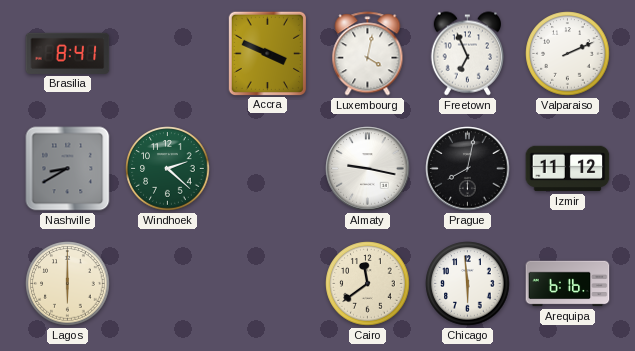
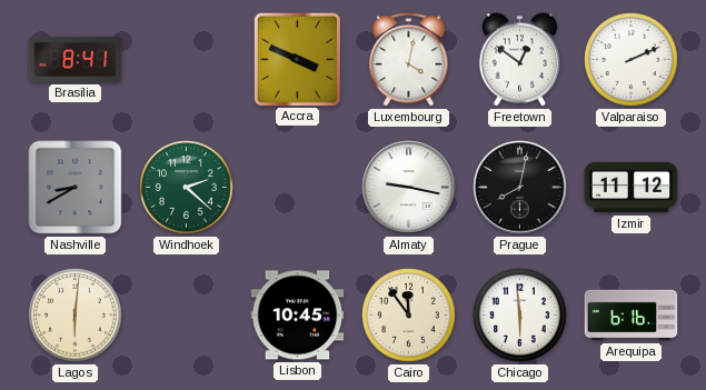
Freetown: 6:56 -> 12:51 (519, 60)
Lagos: 6:00 -> 6:01 (76, 316)
Lisbon: none -> 10:45 (298, 316)
Cairo: 11:39 -> 11:54 (409, 316)
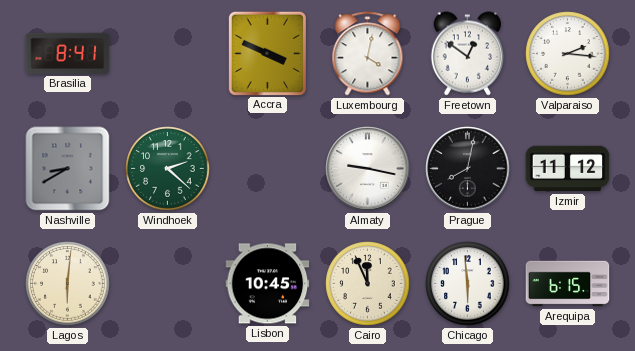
Valparaiso: 2:11 -> 2:16 (568, 54)
Cairo: 11:54 -> 11:56 (368, 284)
Arequipa: 6:16 -> 6:15 (568, 284)
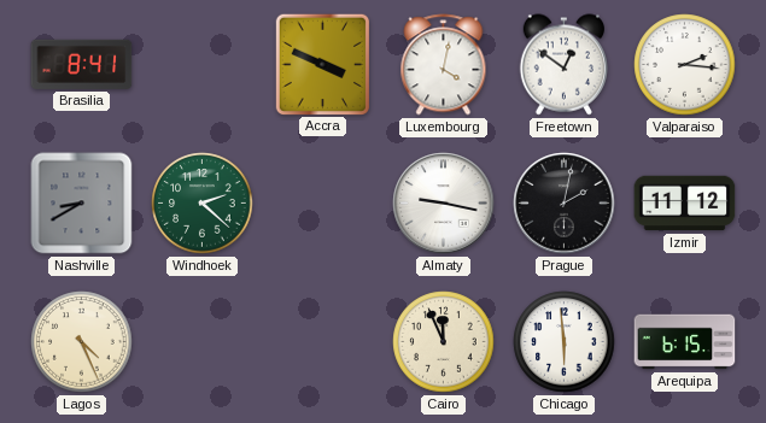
Prague: 8:02 -> 2:02 (565, 204)
Lagos: 6:01 -> 4:26 (82, 342)
Lisbon: 10:45 -> none (268, 284)
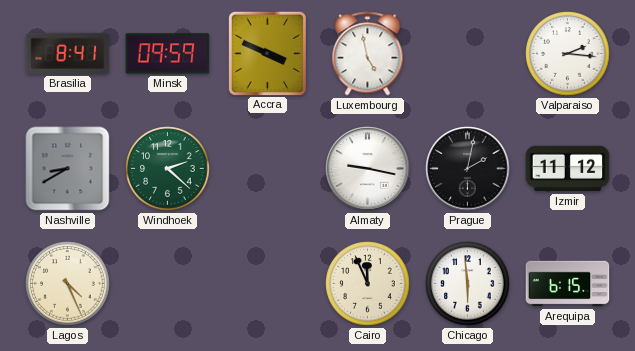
Minsk: none -> 09:59 (168, 54)
Luxembourg: 4:02 -> 4:58 (368, 54)
Freetown: 12:51 -> none (563, 65)
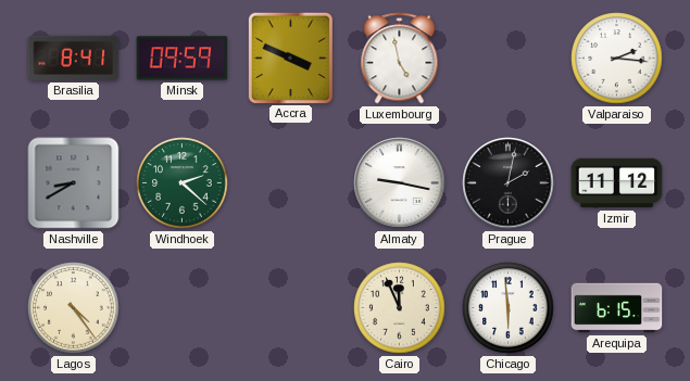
Lagos: 4:26 -> 4:24 (74, 308)
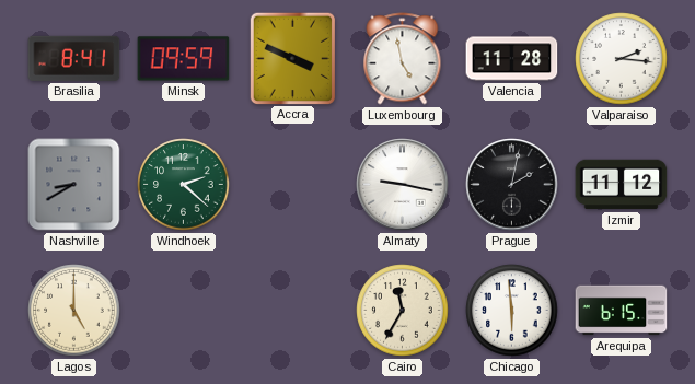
Valencia: none -> 11:28 (512, 59)
Lagos: 4:24 -> 5:00 (74, 311)
Cairo: 11:56 -> 11:35 (403, 311)
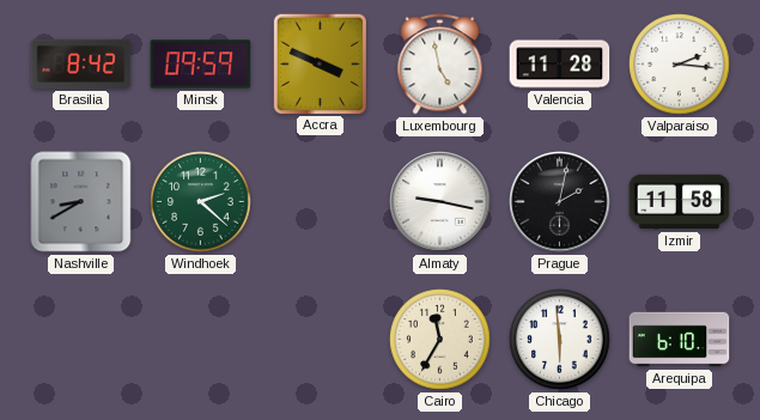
Brasilia: 8:41 -> 8:42 (81, 63)
Izmir: 11:12 -> 11:58 (680, 202)
Lagos: 5:00 -> none (74, 311)
Arequipa: 6:15 -> 6:10 (680, 340)
